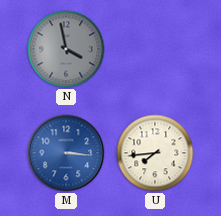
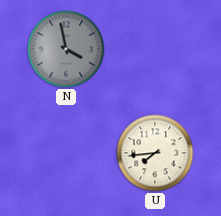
M: 3:16 -> none (66, 153)
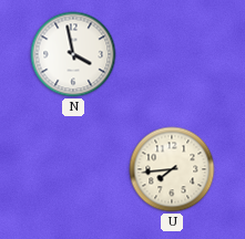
N dial: grey -> white (73, 54)
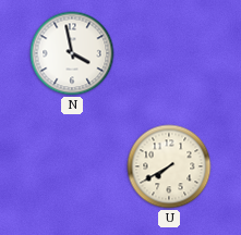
U: 7:44 -> 7:40 (169, 166)
